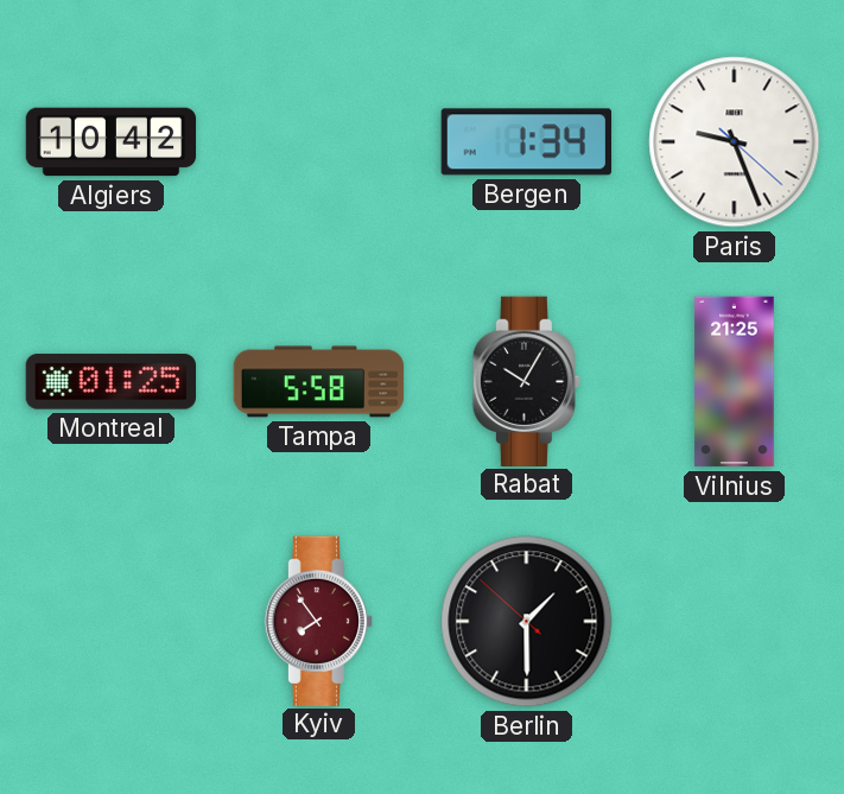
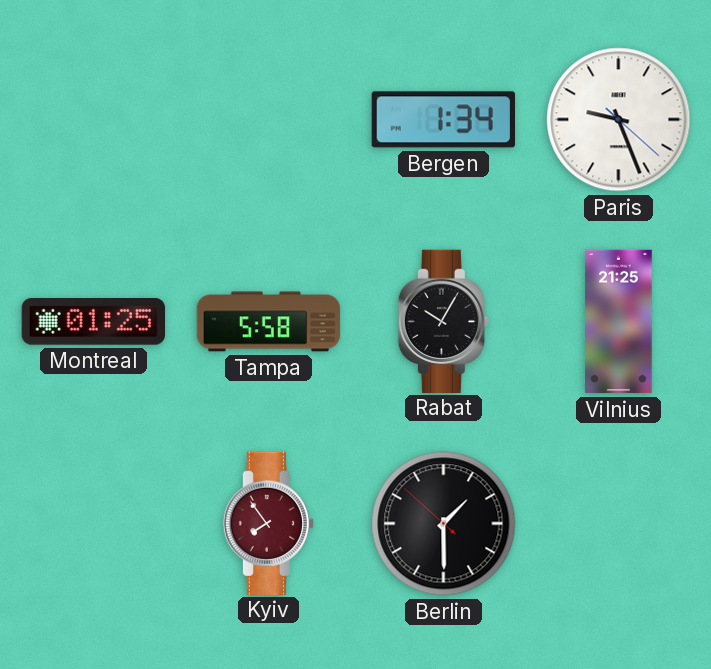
Algiers: 10:42 -> none (112, 142)
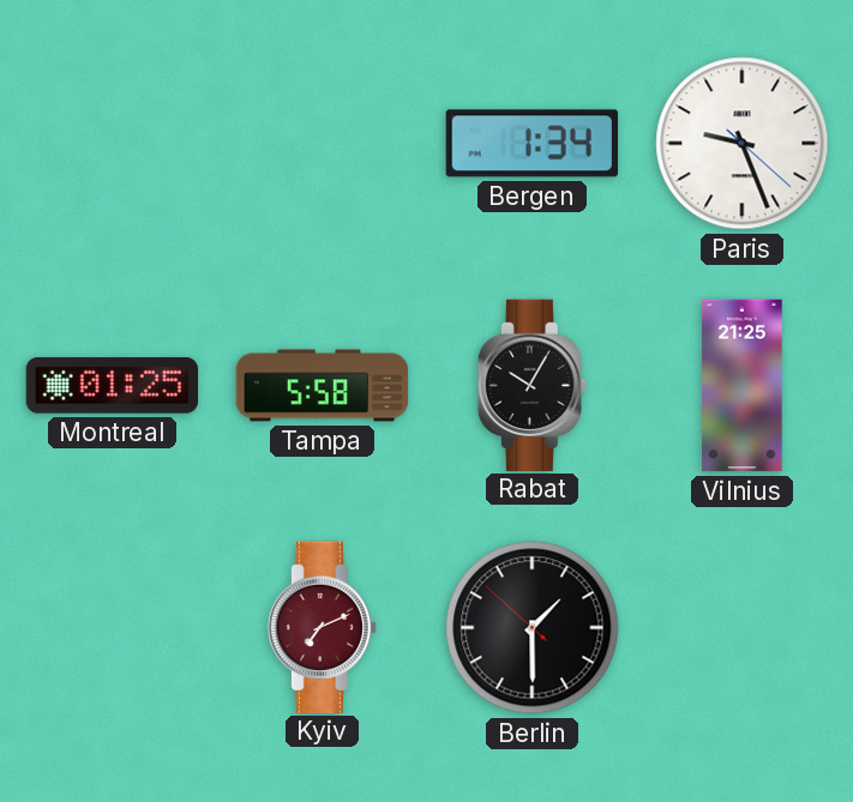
Kyiv: 7:54 -> 7:11 (322, 627)
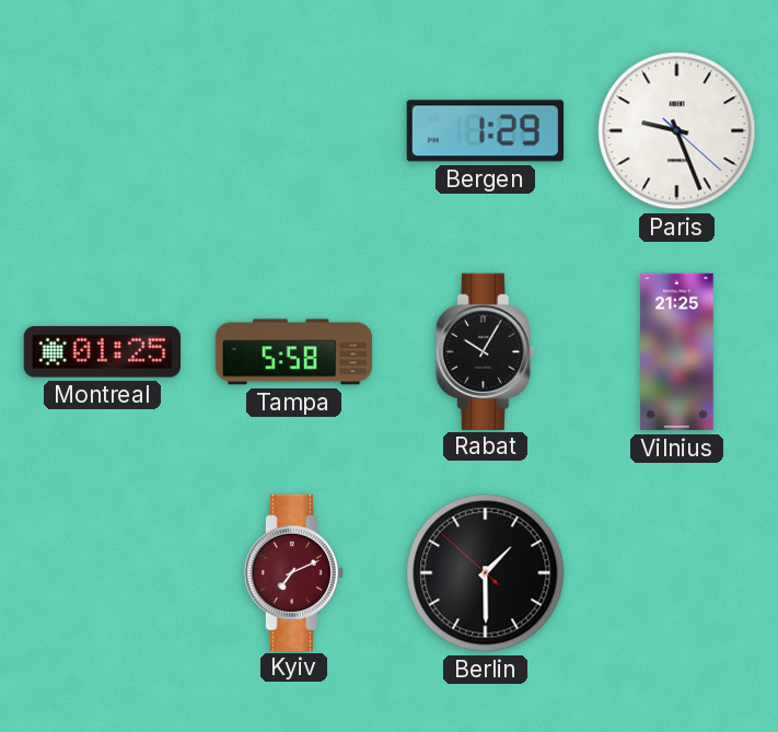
Bergen: 1:34 -> 1:29 (485, 131)
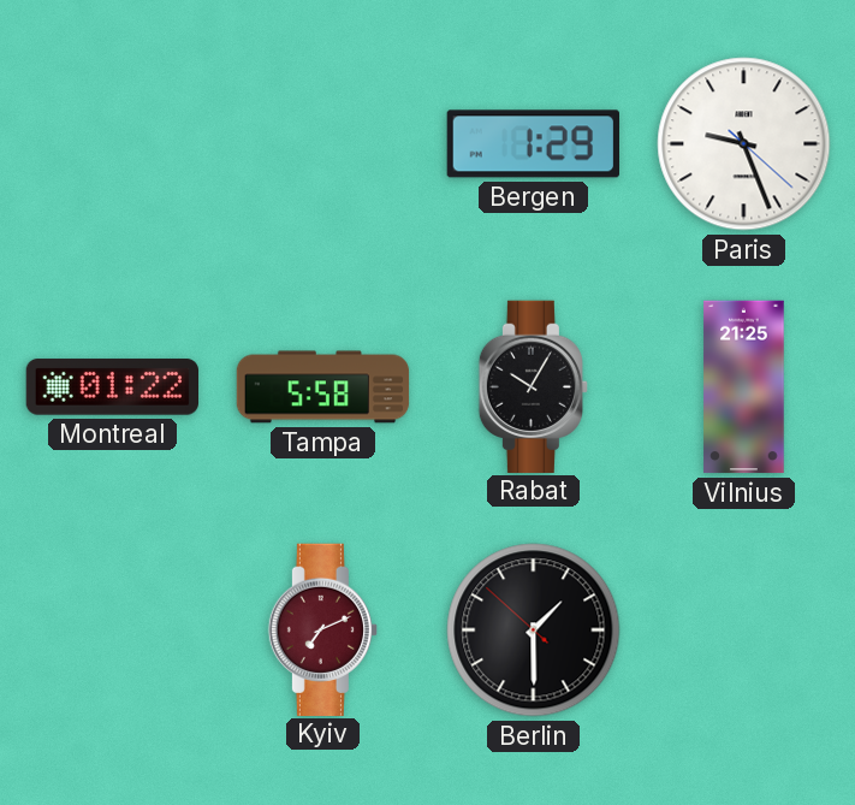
Montreal: 01:25 -> 01:22 (112, 387)
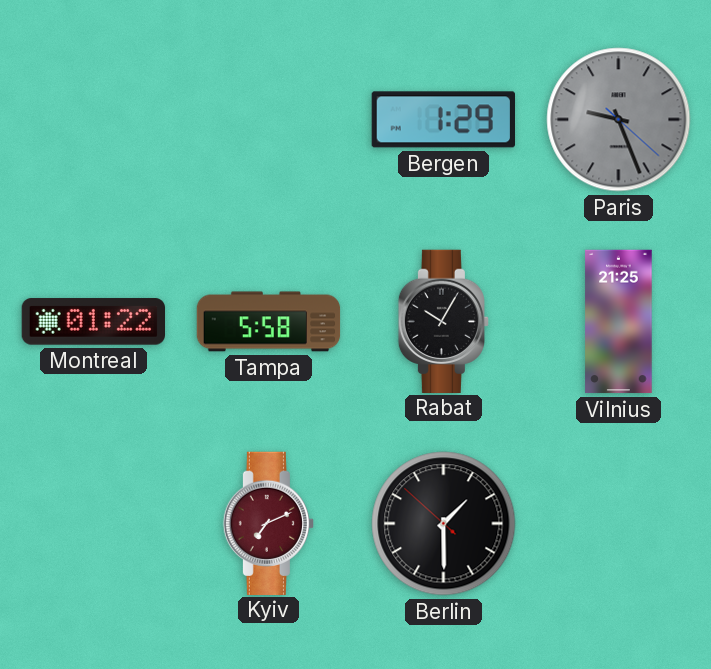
Paris dial: white -> grey (619, 120)
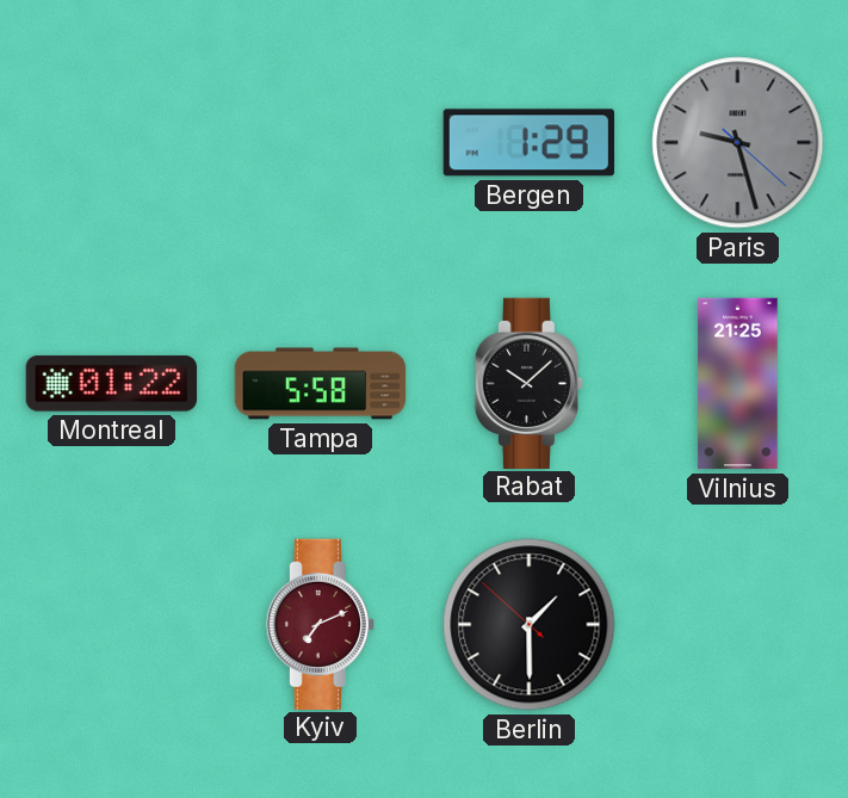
Paris: 9:26 -> 9:27 (738, 143)
Rabat: 10:05 -> 10:08 (528, 383)
